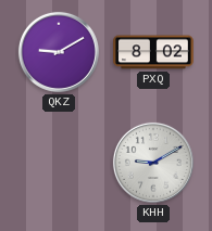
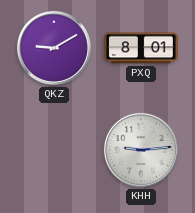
PXQ: 8:02 -> 8:01 (141, 48)
KHH: 9:10 -> 9:14 (141, 150)
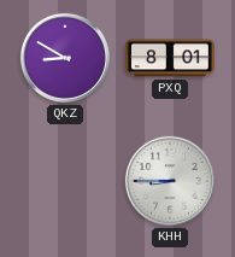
QKZ: 9:10 -> 8:50 (65, 58)
KHH: 9:14 -> 8:45 (170, 181)
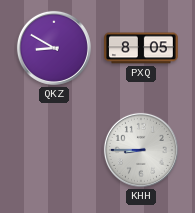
PXQ: 8:01 -> 8:05 (141, 48)
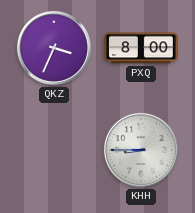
QKZ: 8:50 -> 3:34 (54, 48)
PXQ: 8:05 -> 8:00 (141, 48)
